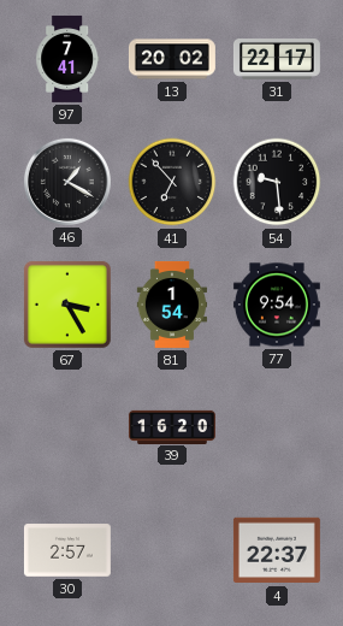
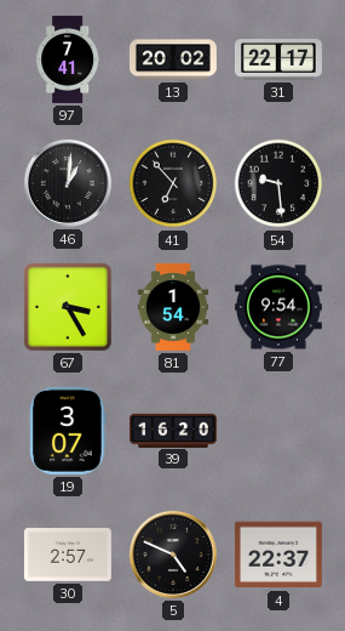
46: 1:20 -> 1:01 (68, 183)
19: none -> 3:07 (68, 431)
5: none -> 4:49 (173, 555)
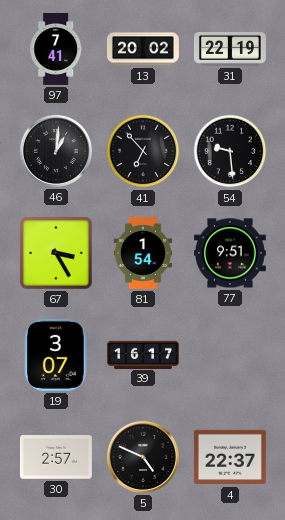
31: 22:17 -> 22:19 (230, 50)
77: 9:54 -> 9:51 (230, 253)
39: 16:20 -> 16:17 (143, 354)
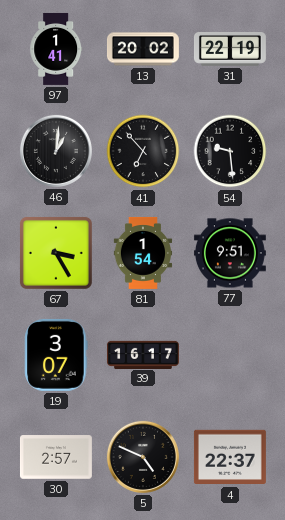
97: 7:41 -> 1:41 (56, 49)
